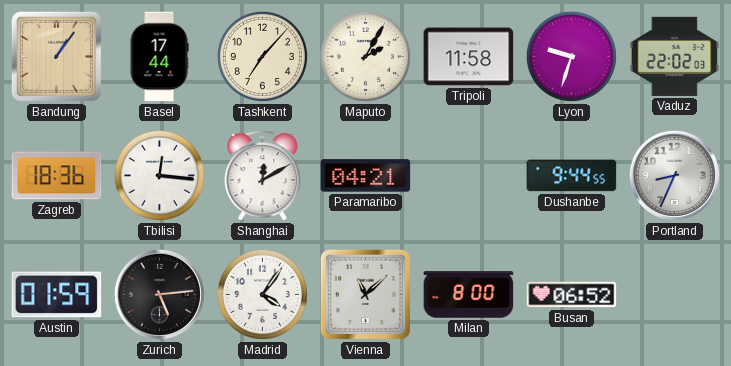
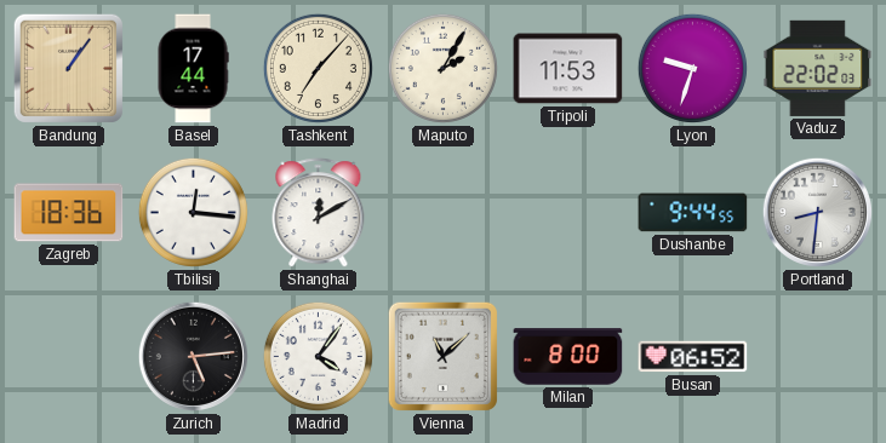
Tripoli: 11:58 -> 11:53 (568, 69)
Paramaribo: 04:21 -> none (366, 176)
Portland: 8:34 -> 8:31 (817, 212)
Austin: 01:59 -> none (57, 295)
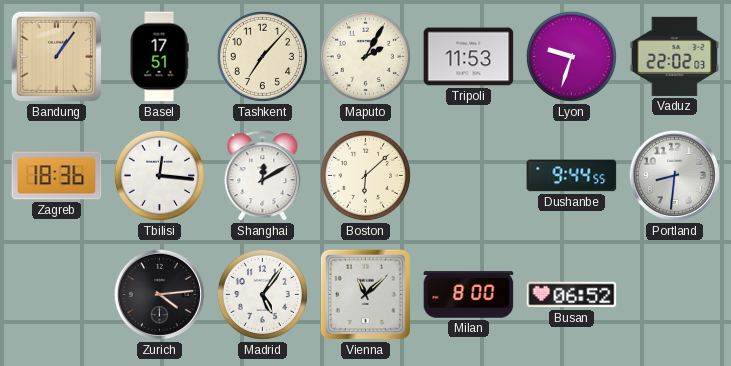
Basel: 17:44 -> 17:51 (159, 57)
Boston: none -> 6:08 (365, 175)
Zurich: 5:14 -> 4:14 (159, 294)
Madrid: 4:06 -> 5:06 (262, 294)
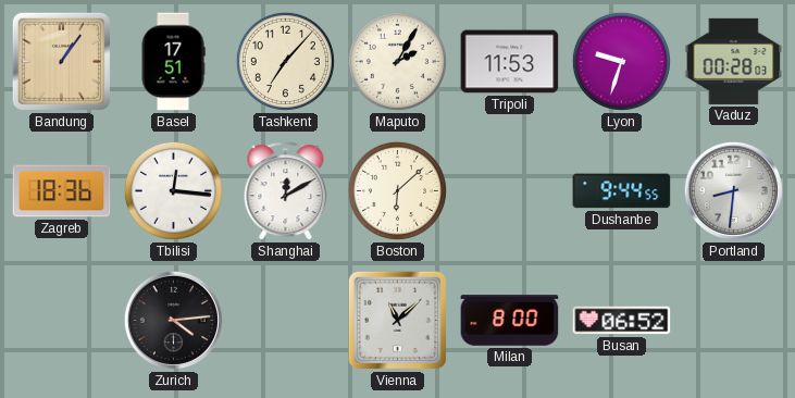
Vaduz: 22:02 -> 00:28 (734, 61)
Madrid: 5:06 -> none (262, 294)
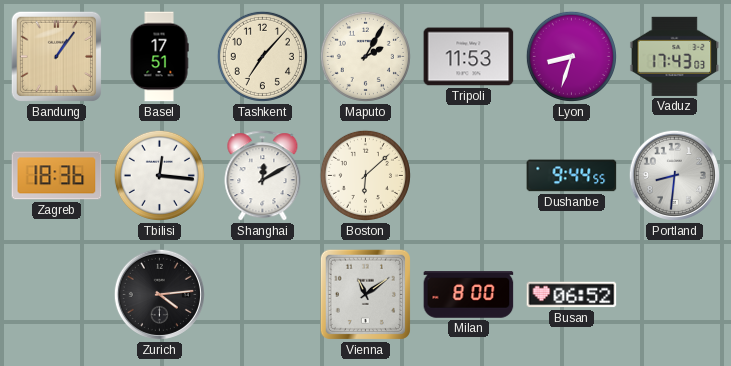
Lyon: 9:33 -> 8:33 (571, 56)
Vaduz: 00:28 -> 17:43 (675, 56)
Vienna: 11:08 -> 11:09 (365, 294)
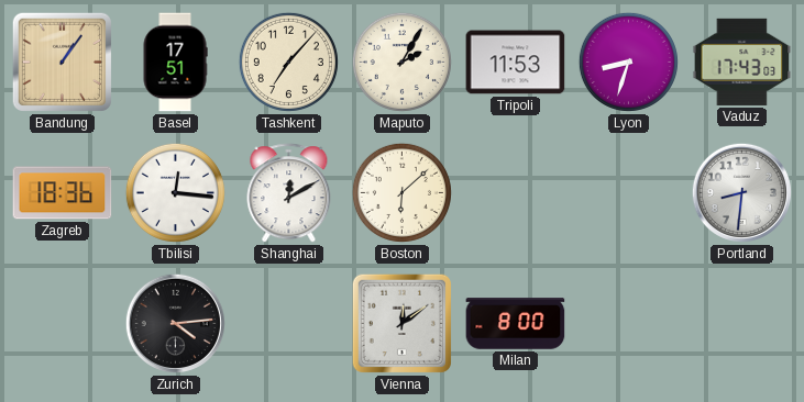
Dushanbe: 9:44 -> none (572, 176)
Vienna: 11:09 -> 12:09 (401, 323)
Busan: 06:52 -> none (572, 295)
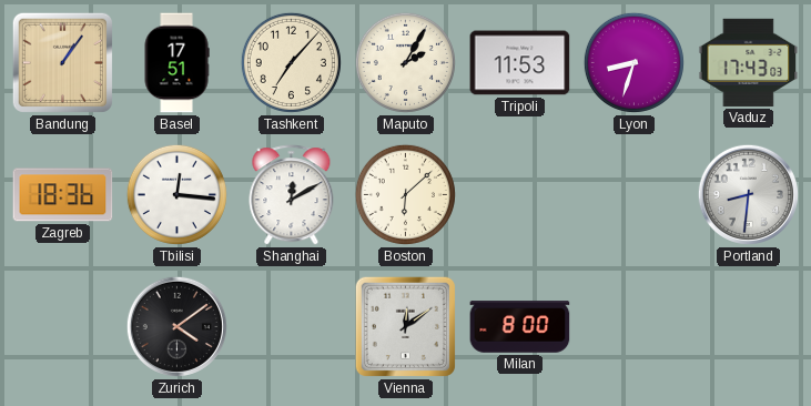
Zurich: 4:14 -> 4:09 (176, 326)
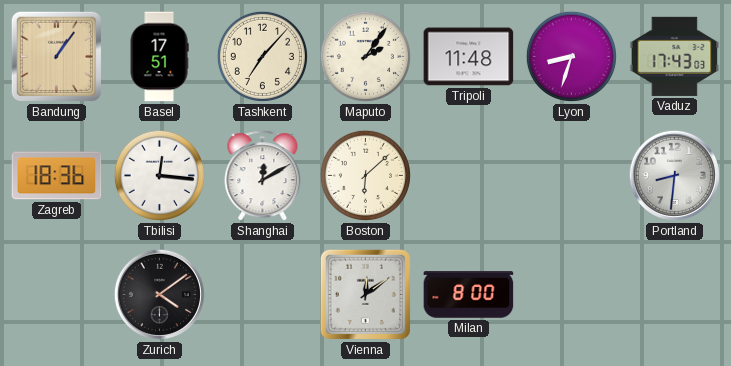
Maputo: 2:05 -> 2:06 (365, 56)
Tripoli: 11:53 -> 11:48 (469, 57)
